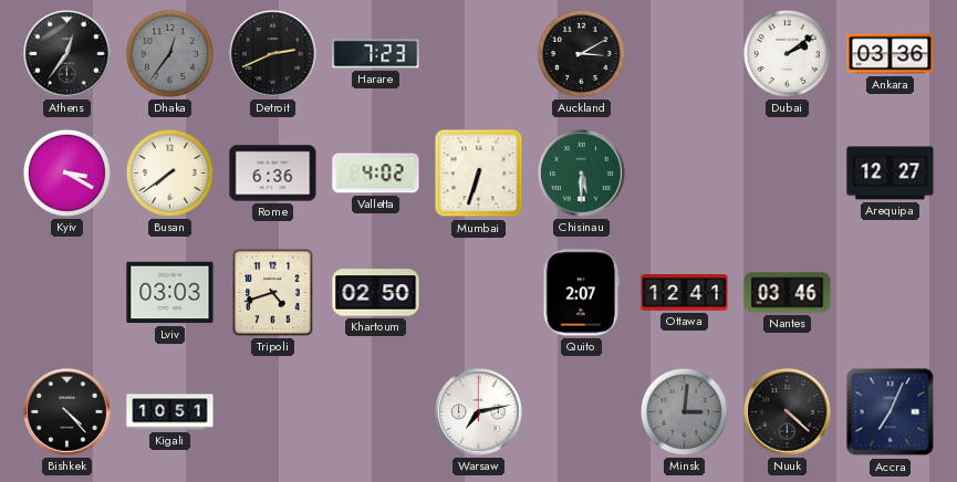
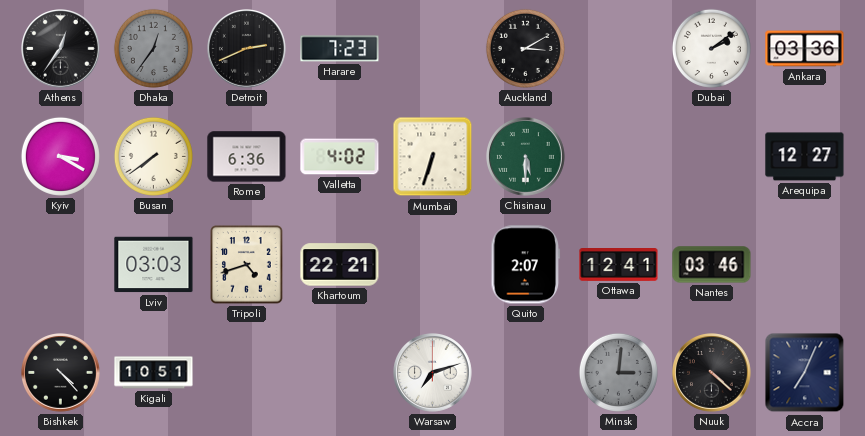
Khartoum: 02:50 -> 22:21 (340, 265)
Warsaw: 7:13 -> 7:12 (433, 373)
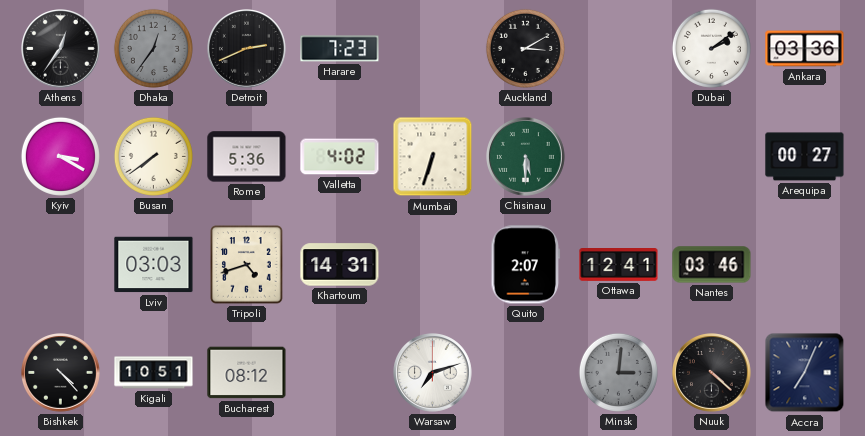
Rome: 6:36 -> 5:36 (247, 157)
Arequipa: 12:27 -> 00:27 (805, 157)
Khartoum: 22:21 -> 14:31 (340, 265)
Bucharest: none -> 08:12 (247, 373)
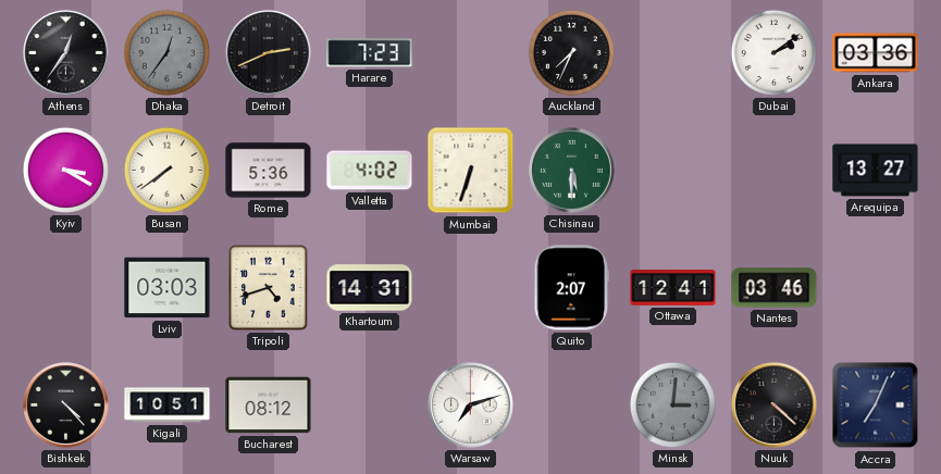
Auckland: 3:10 -> 7:34 (571, 52)
Arequipa: 00:27 -> 13:27 (876, 171)
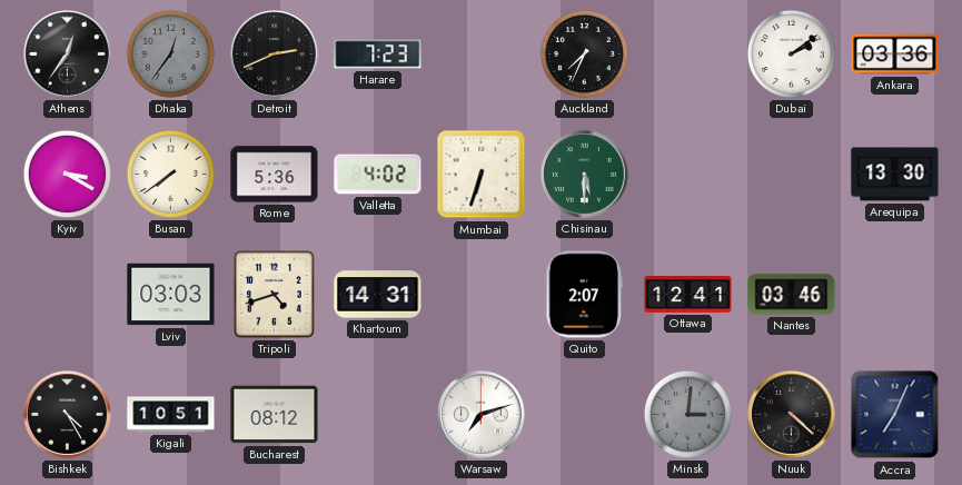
Arequipa: 13:27 -> 13:30 (895, 175)
Bishkek: 4:23 -> 4:25 (68, 415)
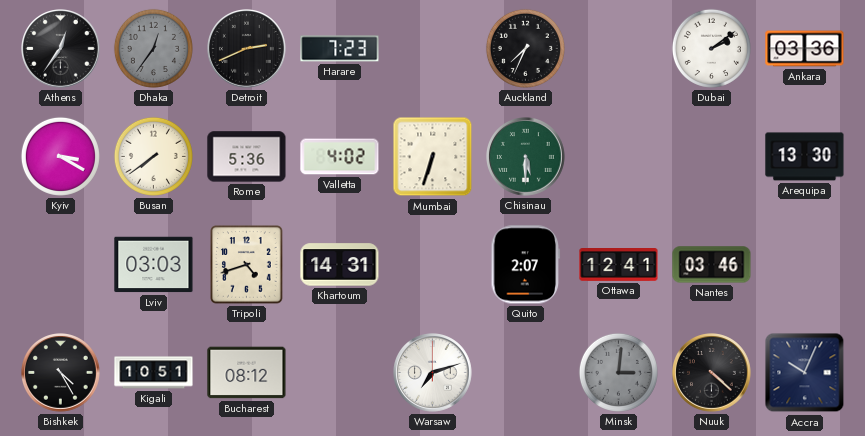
Accra: 7:04 -> 10:04 (805, 373)
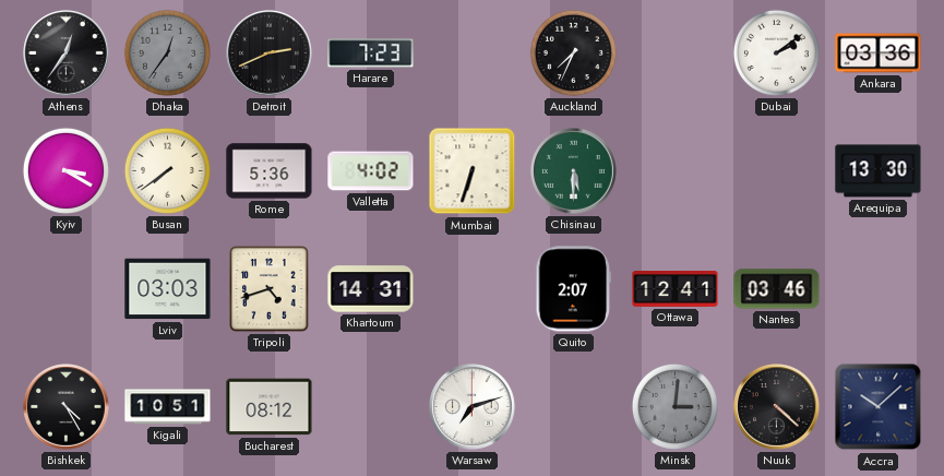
Accra: 10:04 -> 10:08 (879, 407)
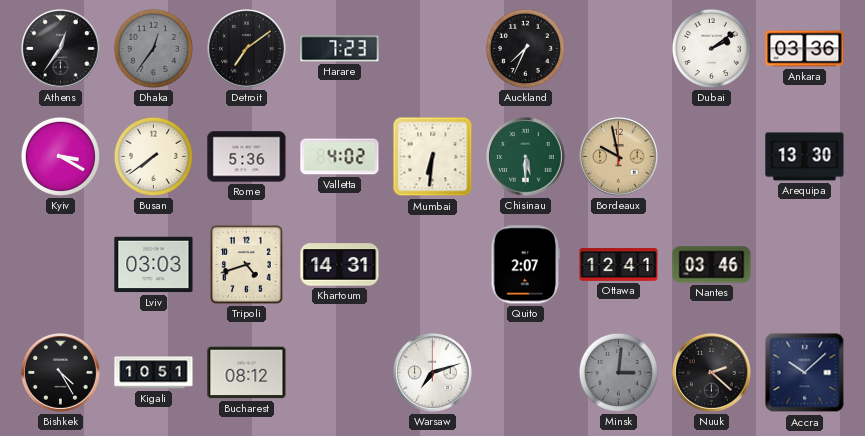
Detroit: 2:41 -> 7:09 (247, 49)
Mumbai: 6:33 -> 6:31 (433, 157)
Bordeaux: none -> 9:58 (619, 157)
Nuuk: 4:22 -> 2:22 (712, 373)
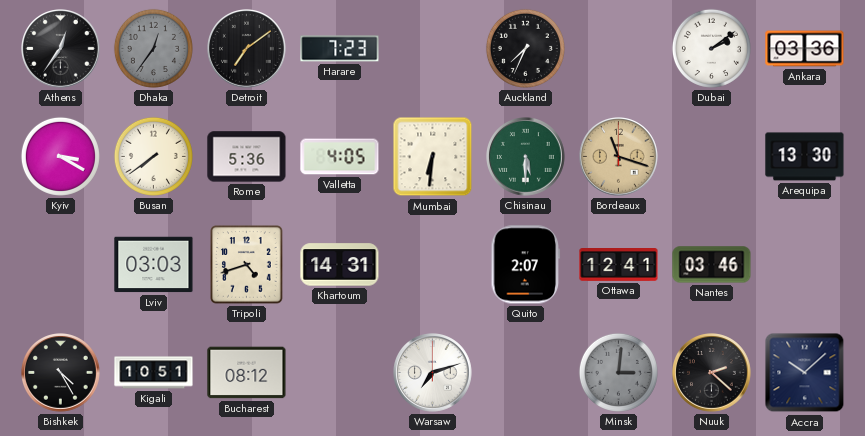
Valletta: 4:02 -> 4:05 (340, 157)
Bordeaux: 9:58 -> 11:18 (619, 157)
